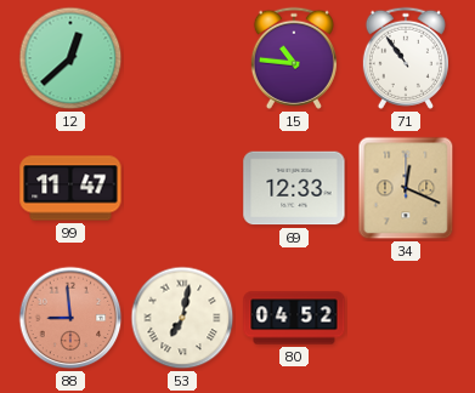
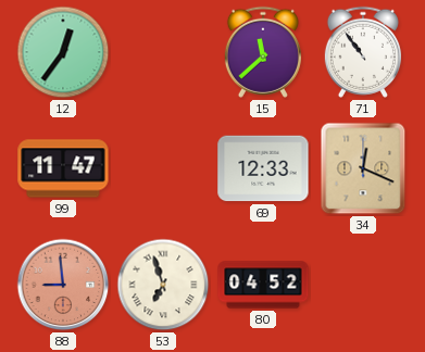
12: 12:38 -> 12:36 (63, 52)
15: 10:46 -> 11:38 (263, 52)
53: 7:02 -> 6:57 (163, 285)
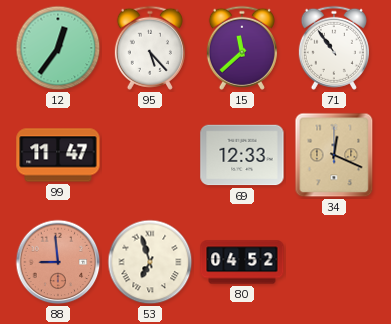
95: none -> 5:23 (150, 48)
